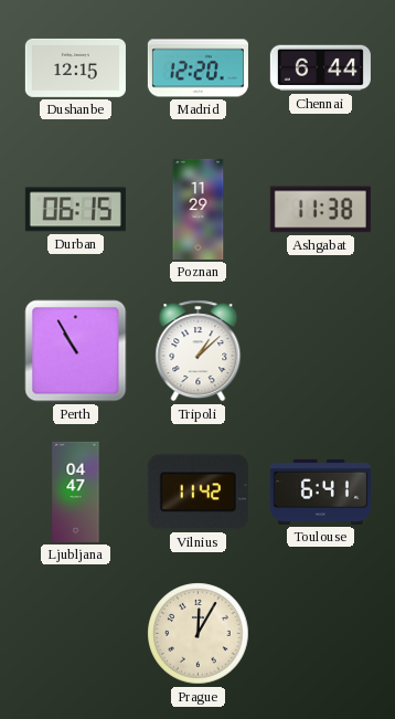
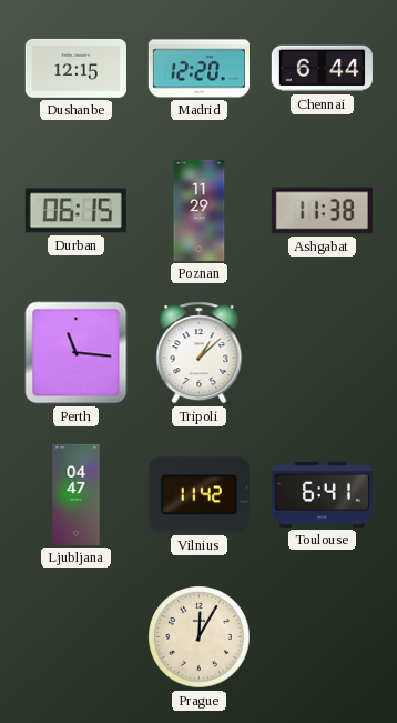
Perth: 10:55 -> 11:16 (77, 353)
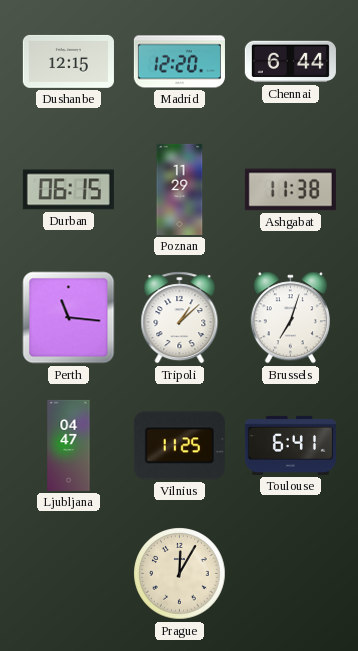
Brussels: none -> 7:03 (290, 318)
Vilnius: 11:42 -> 11:25 (179, 446)
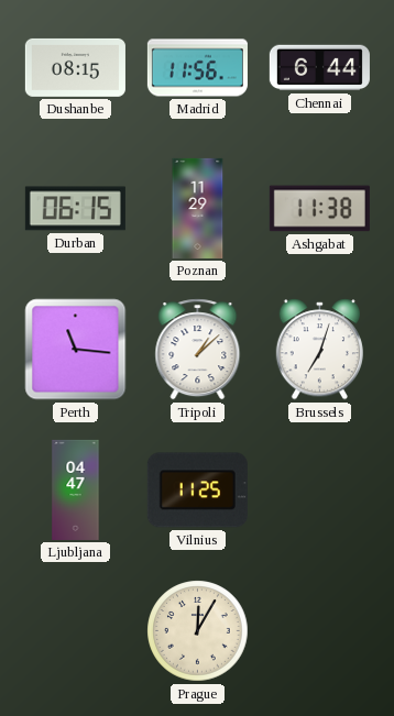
Dushanbe: 12:15 -> 08:15 (75, 67)
Madrid: 12:20 -> 11:56 (197, 68)
Toulouse: 6:41 -> none (290, 445)
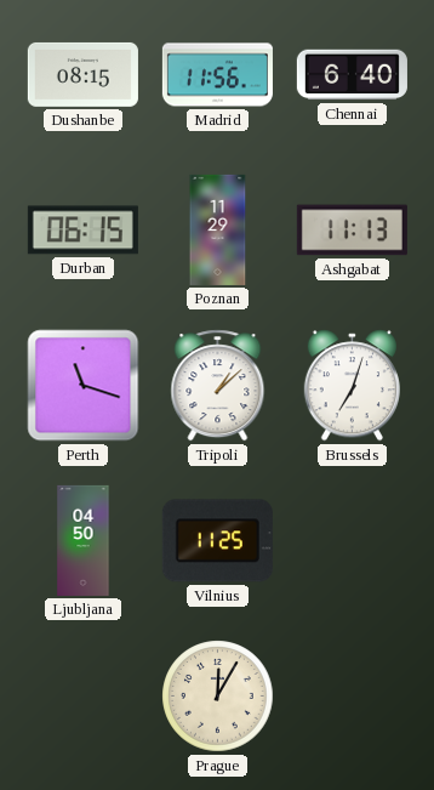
Chennai: 6:44 -> 6:40 (352, 75)
Ashgabat: 11:38 -> 11:13 (352, 231)
Perth: 11:16 -> 11:18 (84, 386)
Ljubljana: 04:47 -> 04:50 (84, 540)
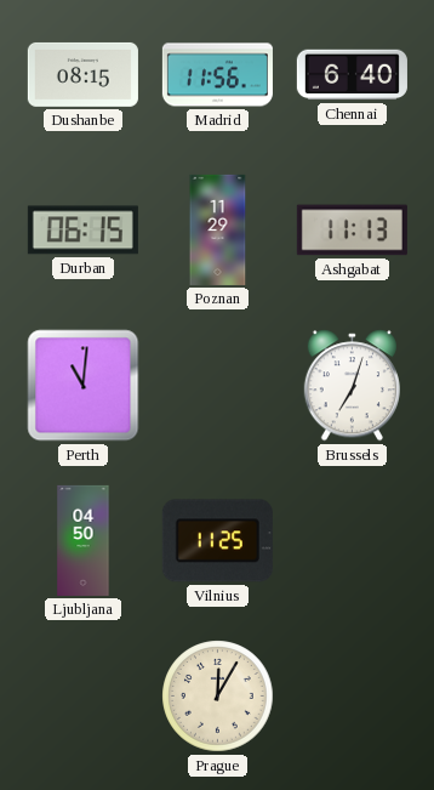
Perth: 11:18 -> 11:01 (84, 386)
Tripoli: 1:08 -> none (218, 386)
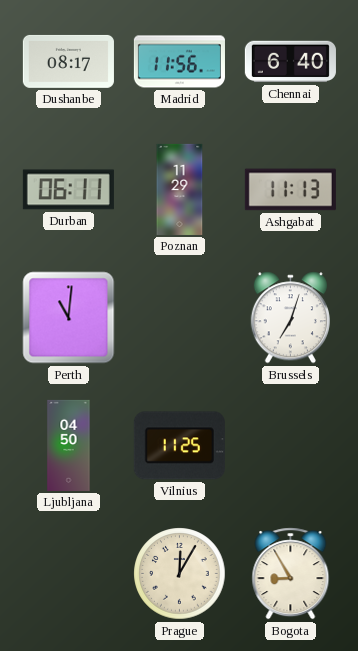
Dushanbe: 08:15 -> 08:17 (68, 61)
Durban: 06:15 -> 06:11 (68, 190)
Bogota: none -> 8:55 (291, 574)
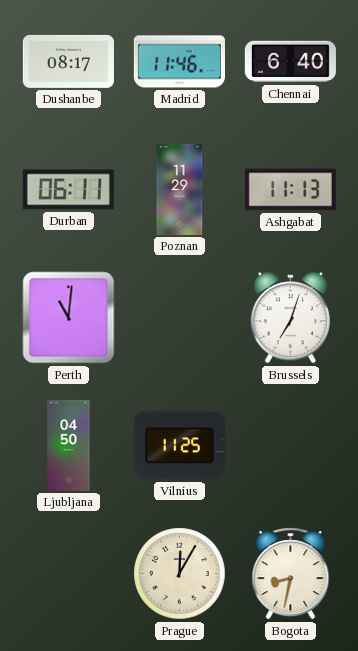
Madrid: 11:56 -> 11:46 (179, 62)
Bogota: 8:55 -> 8:32 (291, 574)
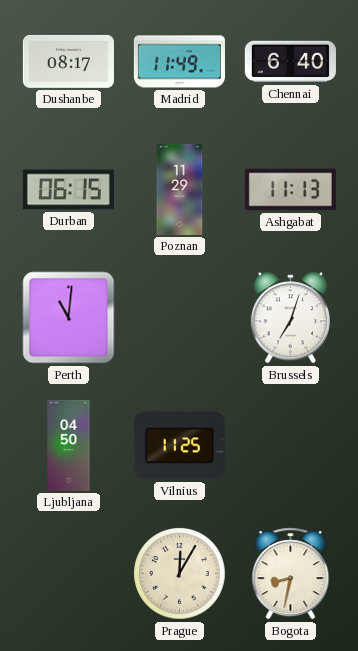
Madrid: 11:46 -> 11:49 (179, 62)
Durban: 06:11 -> 06:15 (68, 190)
